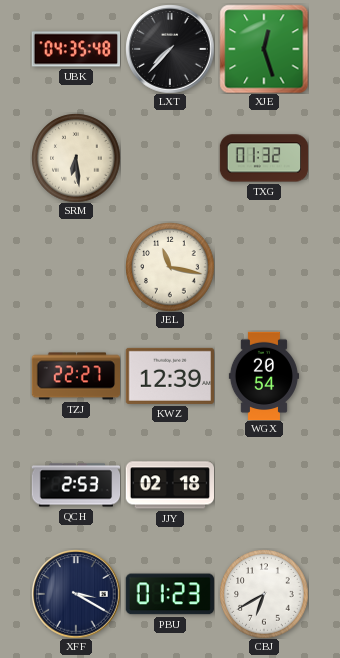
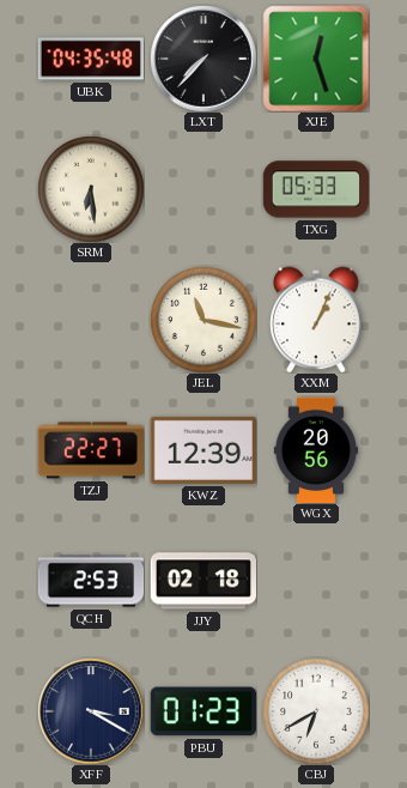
TXG: 01:32 -> 05:33 (316, 189)
XXM: none -> 1:04 (316, 320)
WGX: 20:54 -> 20:56 (316, 450)
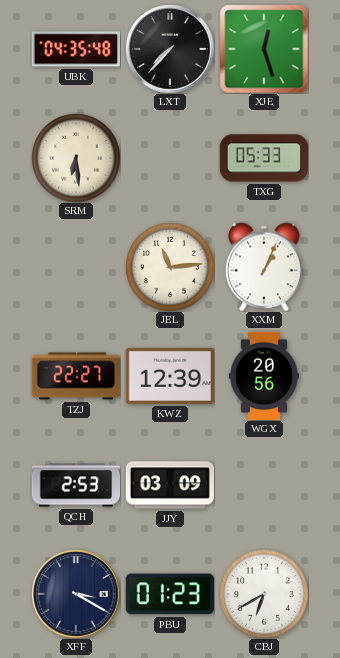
JEL: 11:17 -> 11:14 (170, 267)
JJY: 02:18 -> 03:09 (169, 485)
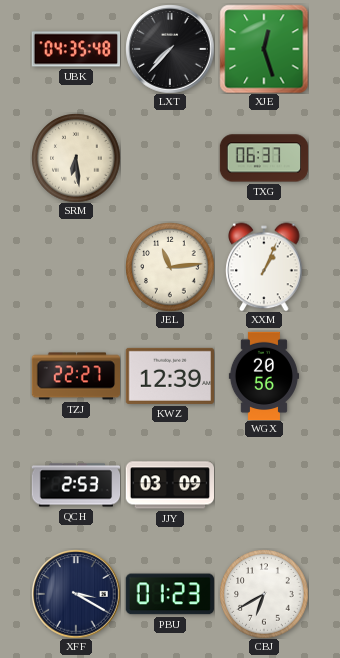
TXG: 05:33 -> 06:37 (264, 158)
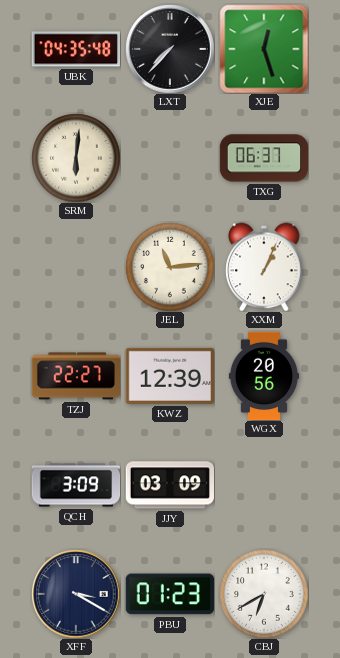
SRM: 6:29 -> 6:01 (76, 158)
QCH: 2:53 -> 3:09 (76, 485)
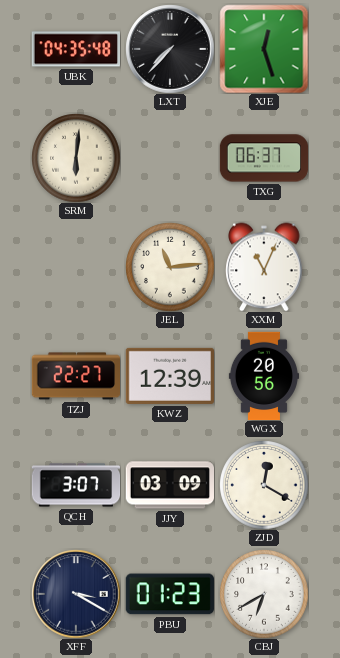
XXM: 1:04 -> 11:04 (264, 267)
QCH: 3:09 -> 3:07 (76, 485)
ZJD: none -> 12:20 (264, 485)
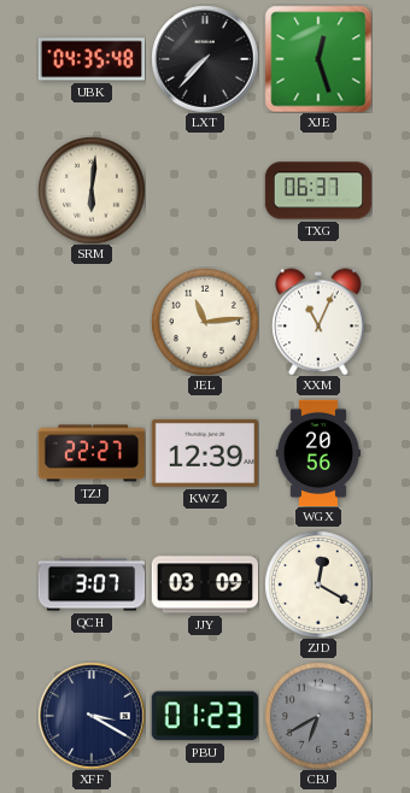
CBJ dial: white -> grey (318, 716)
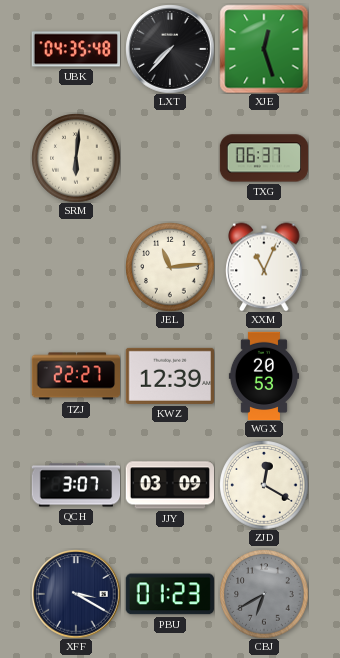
WGX: 20:56 -> 20:53 (264, 376)
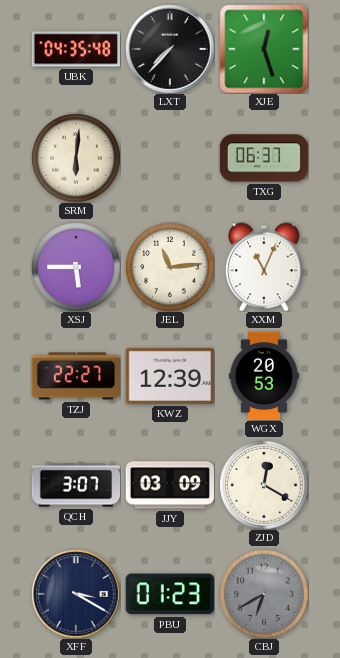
XSJ: none -> 5:45 (76, 267)
